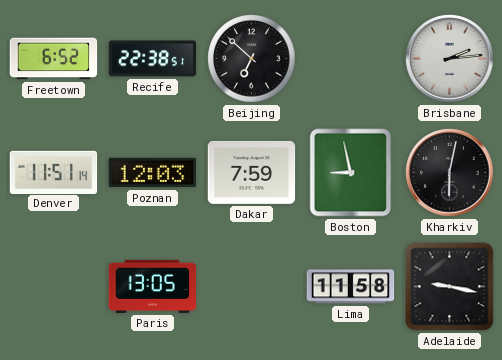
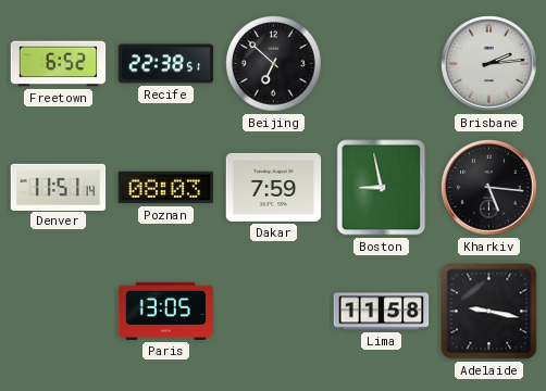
Poznan: 12:03 -> 08:03 (166, 188)
Kharkiv: 6:02 -> 5:16 (489, 188)
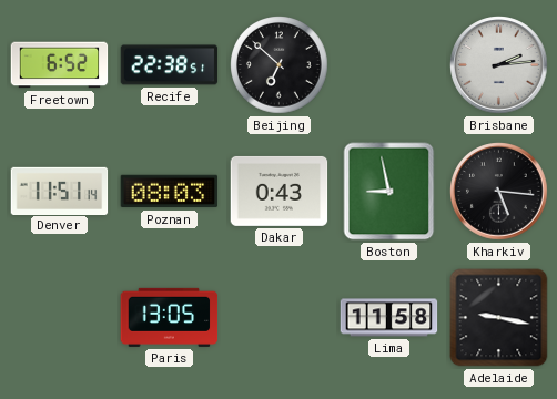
Dakar: 7:59 -> 0:43 (280, 191)
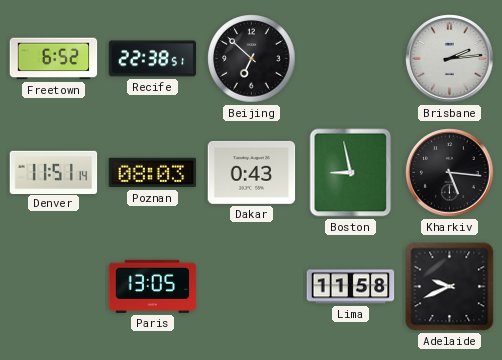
Adelaide: 9:17 -> 9:41 (450, 287)
